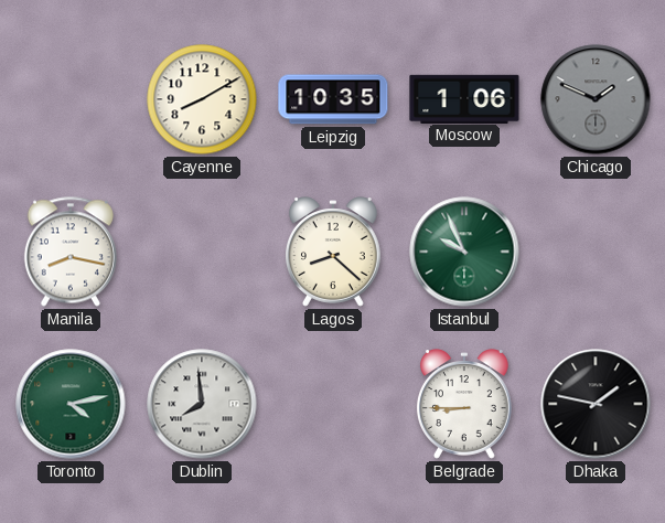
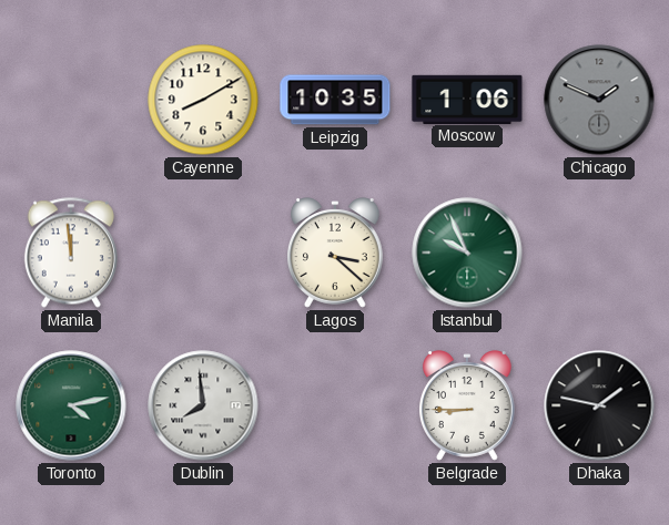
Manila: 8:17 -> 11:59 (71, 253)
Lagos: 8:22 -> 3:22 (335, 253)
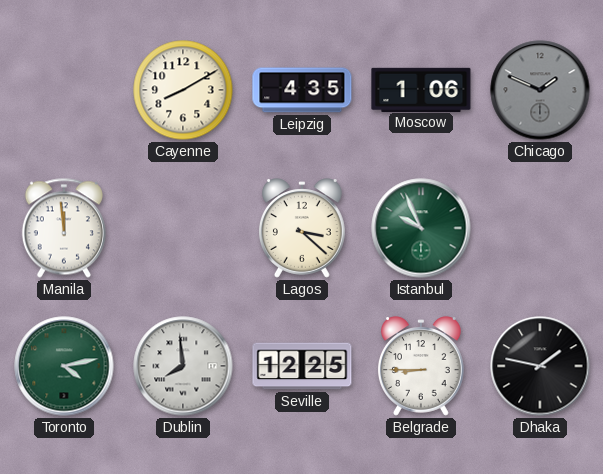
Leipzig: 10:35 -> 4:35 (302, 90)
Seville: none -> 12:25 (302, 366)
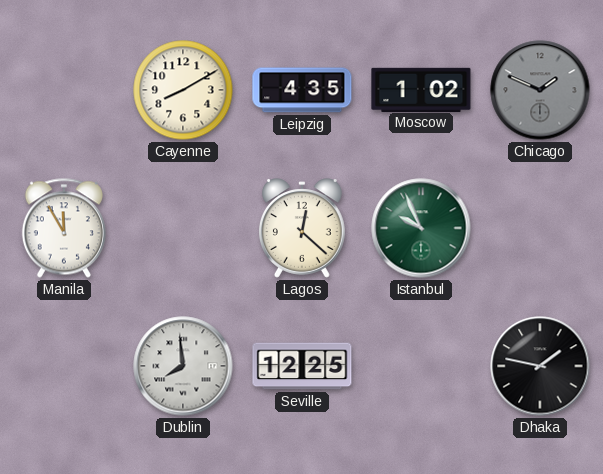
Moscow: 1:06 -> 1:02 (421, 89)
Manila: 11:59 -> 11:55 (64, 228)
Lagos: 3:22 -> 12:22 (302, 228)
Toronto: 4:13 -> none (64, 366)
Belgrade: 8:45 -> none (421, 366)
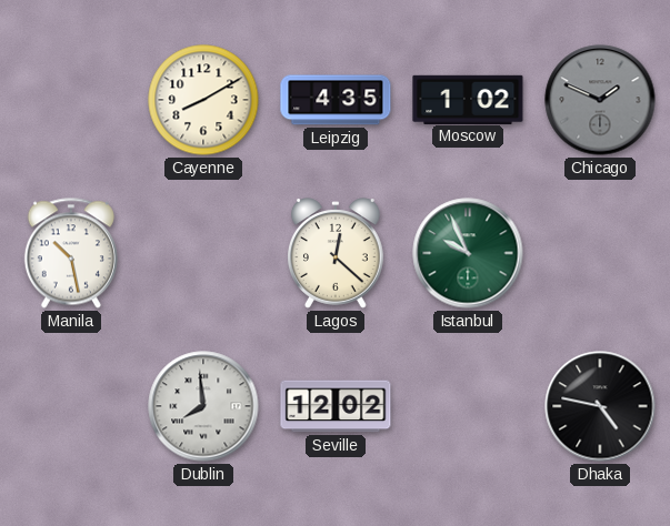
Manila: 11:55 -> 10:28 (71, 253)
Seville: 12:25 -> 12:02 (336, 406)
Dhaka: 1:47 -> 4:47 (600, 406)
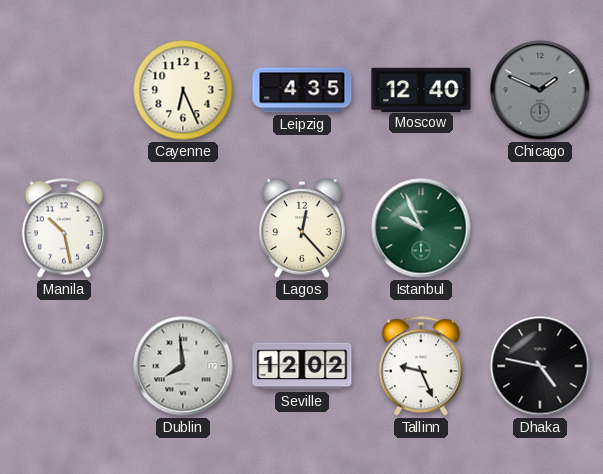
Cayenne: 8:10 -> 6:26 (183, 90)
Moscow: 1:02 -> 12:40 (421, 89)
Lagos: 12:22 -> 12:23 (302, 228)
Tallinn: none -> 9:26 (421, 366)
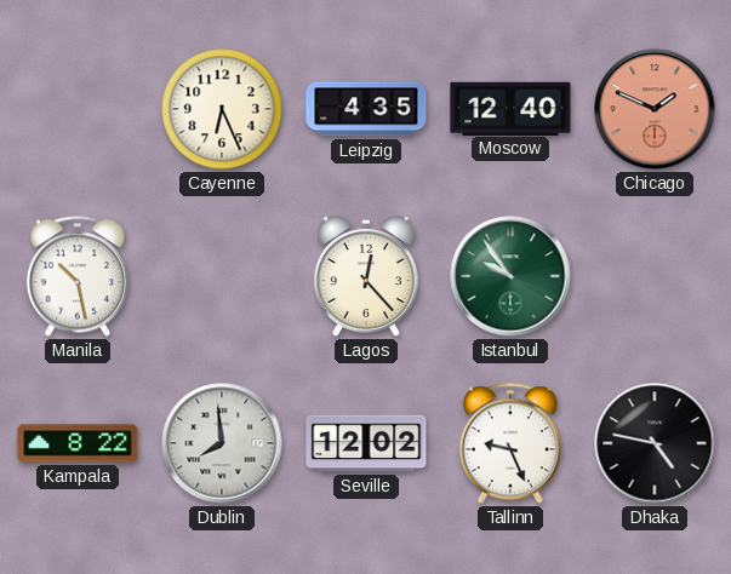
Chicago dial: grey -> salmon (655, 109)
Istanbul: 9:56 -> 9:54 (510, 276)
Kampala: none -> 8:22 (78, 443)
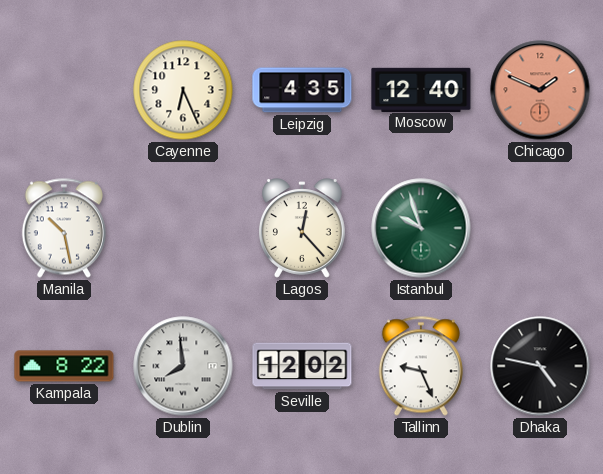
Istanbul: 9:54 -> 9:57 (421, 228)
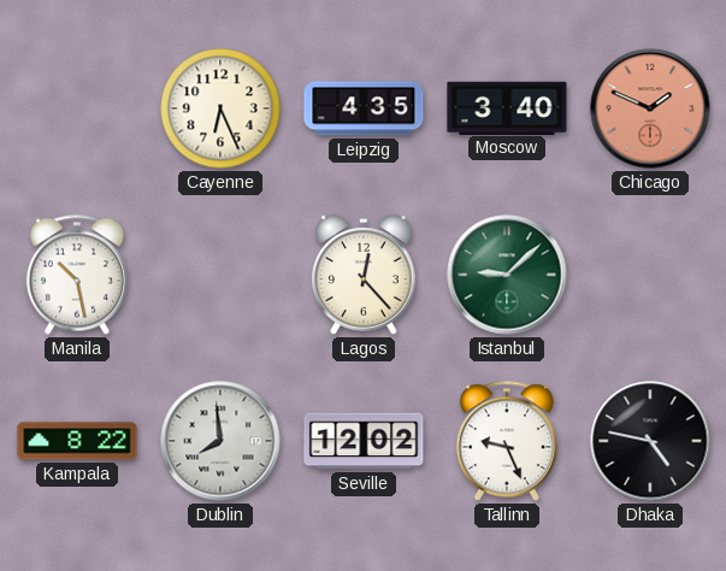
Moscow: 12:40 -> 3:40 (507, 107)
Istanbul: 9:57 -> 9:08 (507, 275)
